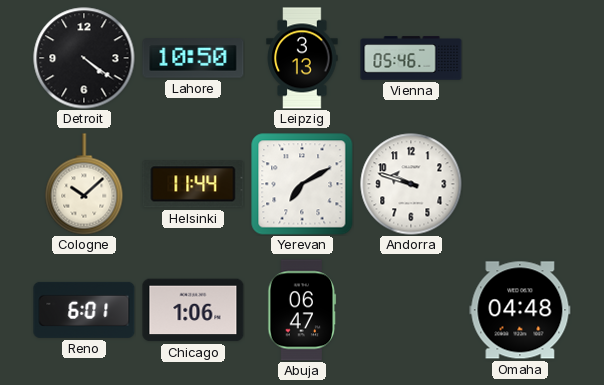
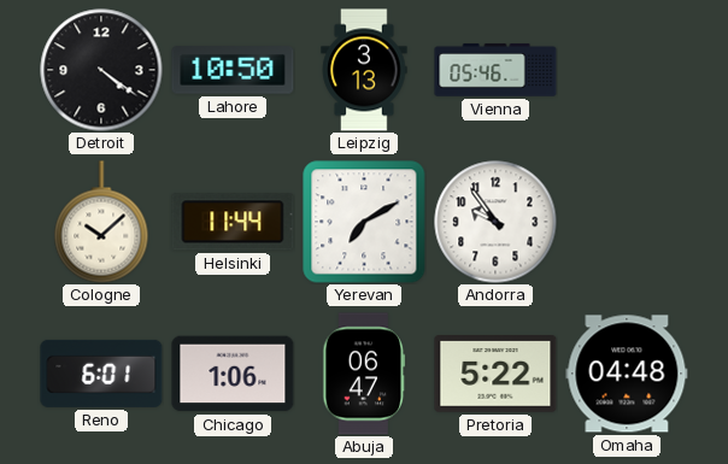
Andorra: 9:48 -> 9:54 (495, 222)
Pretoria: none -> 5:22 (495, 374)
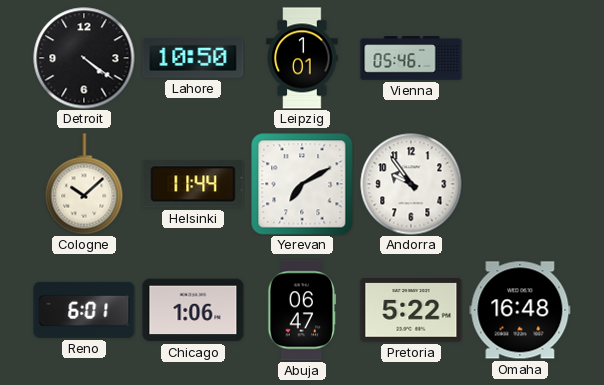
Leipzig: 3:13 -> 1:01 (302, 58)
Omaha: 04:48 -> 16:48 (520, 310)
